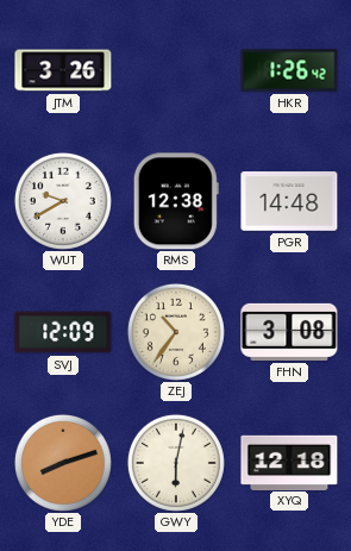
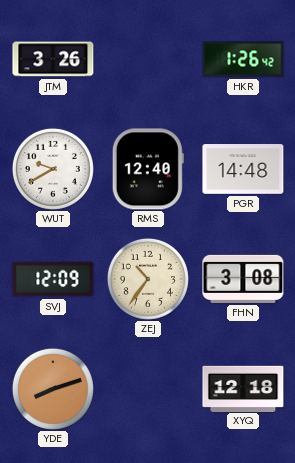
RMS: 12:38 -> 12:40 (148, 169)
GWY: 6:02 -> none (176, 463)
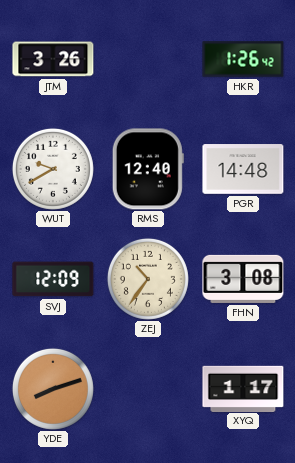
XYQ: 12:18 -> 1:17 (243, 388)
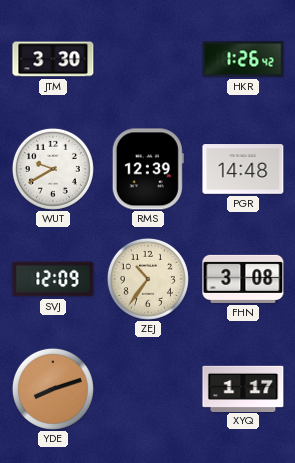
JTM: 3:26 -> 3:30 (53, 59)
RMS: 12:40 -> 12:39 (148, 169)
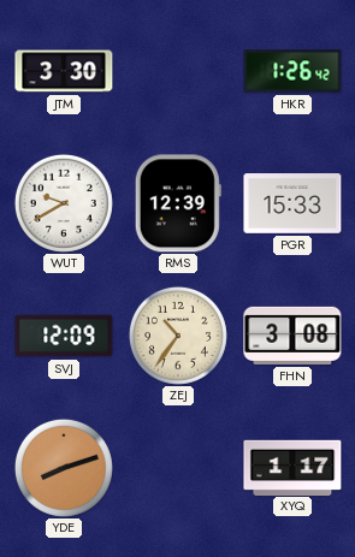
PGR: 14:48 -> 15:33 (292, 203)
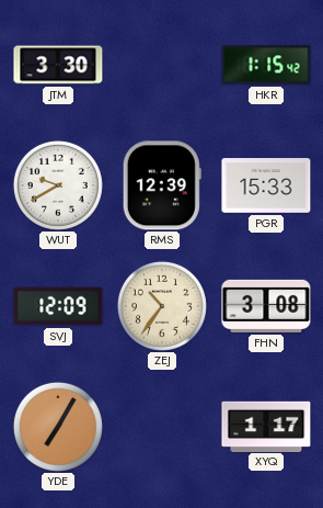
HKR: 1:26 -> 1:15 (266, 65)
YDE: 8:12 -> 7:05 (58, 427)
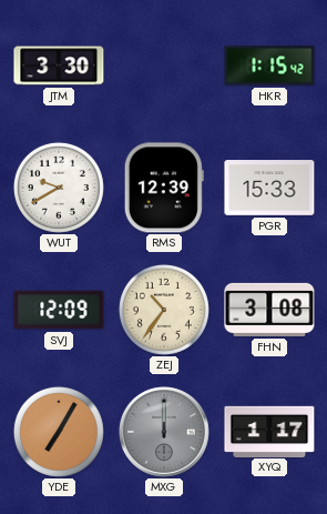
MXG: none -> 12:00 (165, 433)
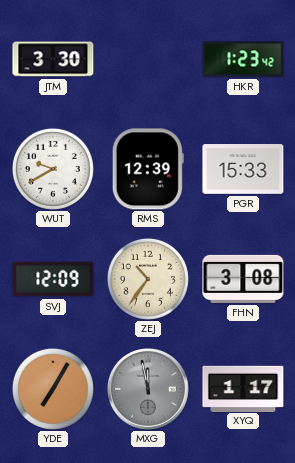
HKR: 1:15 -> 1:23 (243, 59)
MXG: 12:00 -> 11:58 (149, 390)
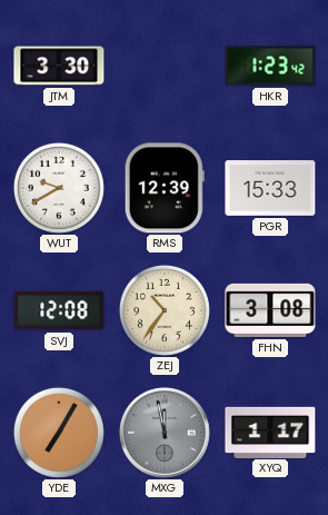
SVJ: 12:09 -> 12:08 (59, 310)
